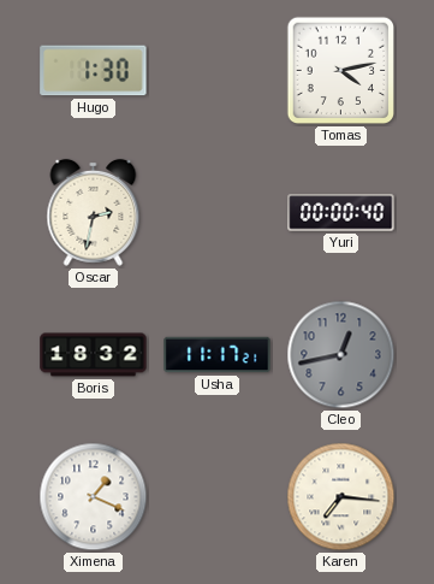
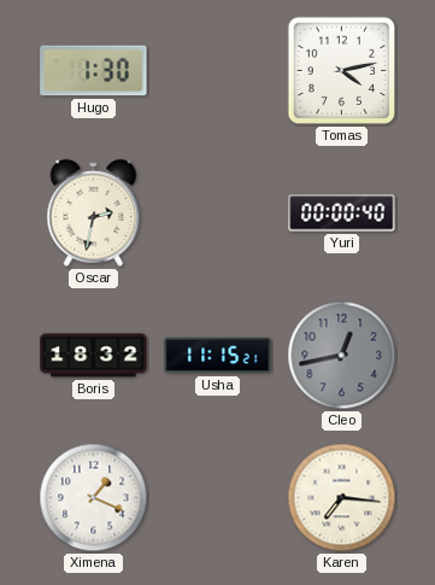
Usha: 11:17 -> 11:15 (218, 356)
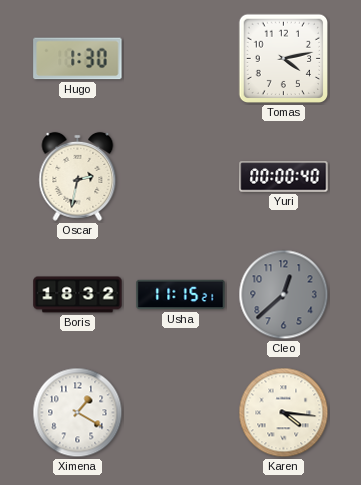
Cleo: 12:43 -> 12:38 (284, 295)
Ximena: 1:19 -> 1:20 (78, 413)
Karen: 7:16 -> 4:16 (284, 413)
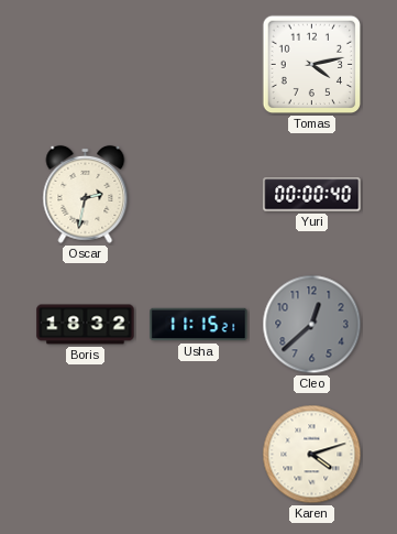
Hugo: 1:30 -> none (78, 59)
Ximena: 1:20 -> none (78, 413)
Karen: 4:16 -> 4:12 (312, 455)
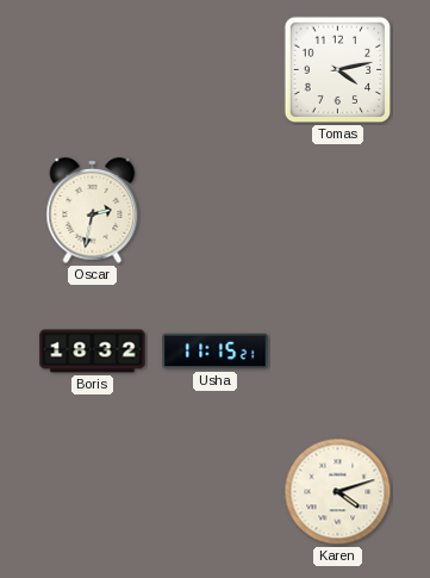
Yuri: 00:00 -> none (312, 195)
Cleo: 12:38 -> none (312, 325)
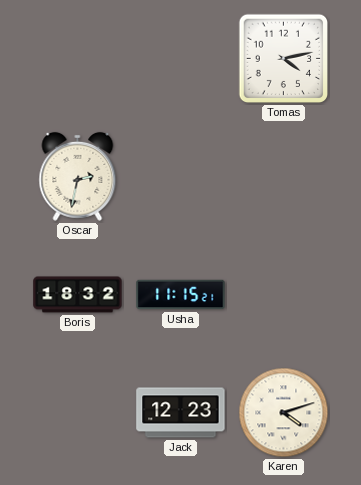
Jack: none -> 12:23 (181, 413)
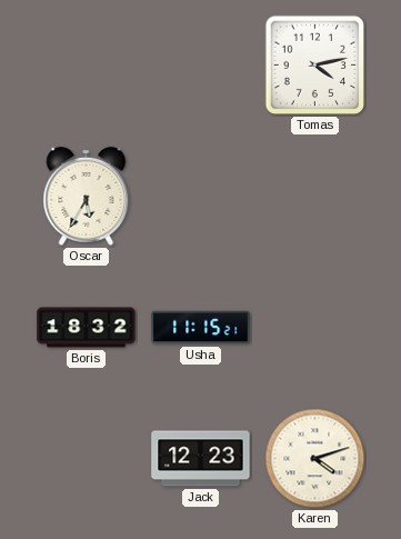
Oscar: 2:32 -> 5:35 (87, 196)
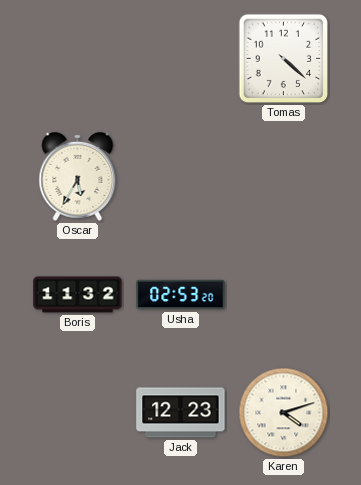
Tomas: 4:13 -> 4:22 (284, 59)
Boris: 18:32 -> 11:32 (78, 295)
Usha: 11:15 -> 02:53 (181, 295)
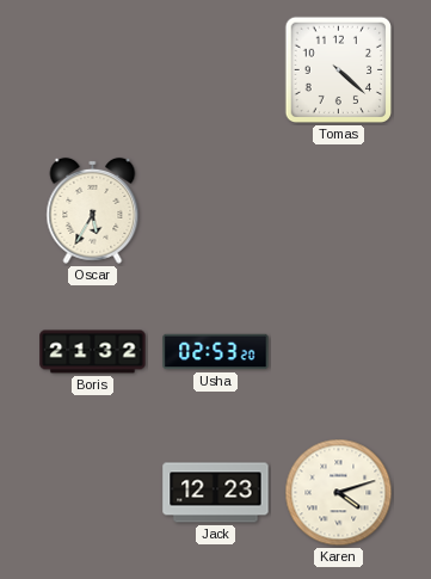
Boris: 11:32 -> 21:32 (93, 352)
